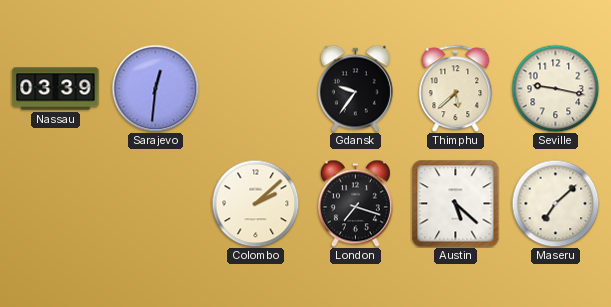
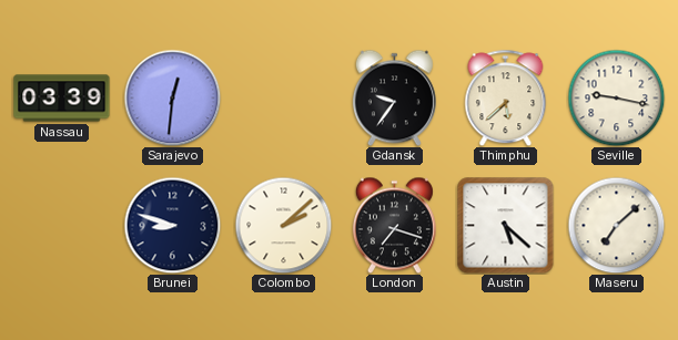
Brunei: none -> 8:48 (172, 225)
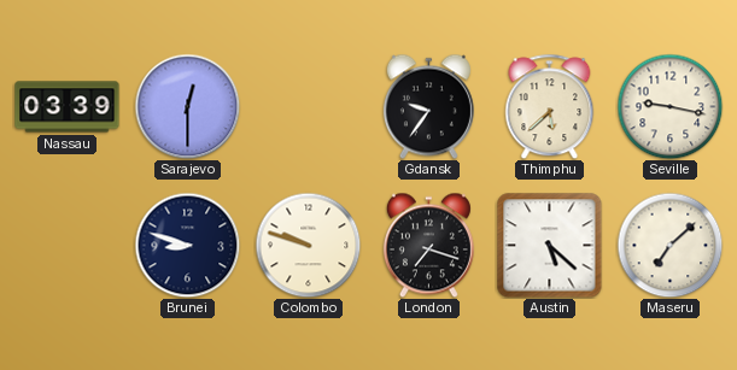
Sarajevo: 12:31 -> 12:30 (187, 106)
Colombo: 2:08 -> 9:48 (308, 245)
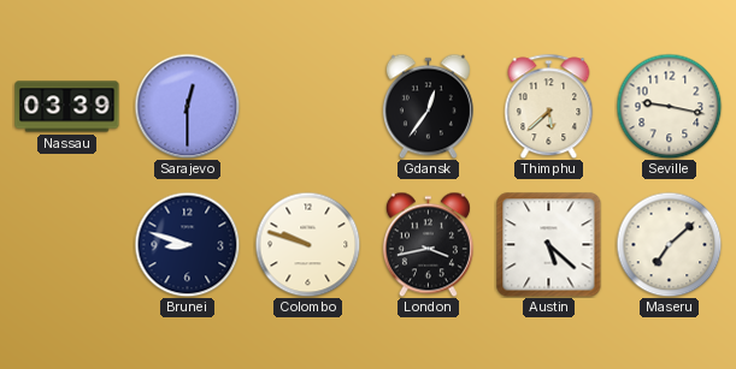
Gdansk: 9:36 -> 12:36 (428, 106)
London: 7:18 -> 3:43 (428, 244)
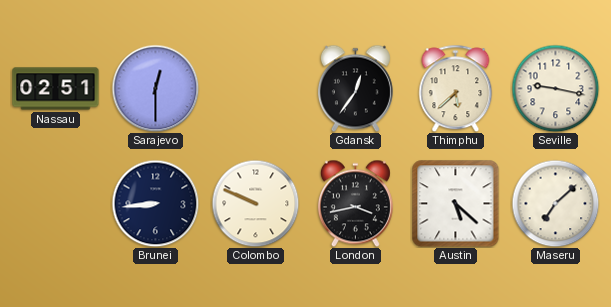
Nassau: 03:39 -> 02:51 (56, 89)
Brunei: 8:48 -> 8:44 (155, 203)
Colombo: 9:48 -> 9:49 (255, 203)
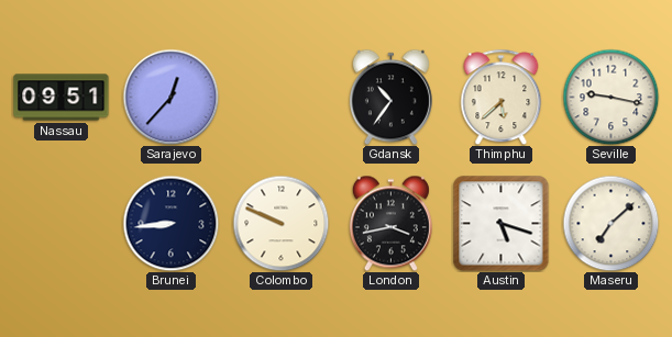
Nassau: 02:51 -> 09:51 (62, 98)
Sarajevo: 12:30 -> 12:37 (170, 97)
Gdansk: 12:36 -> 10:36 (390, 97)
Austin: 5:22 -> 5:18 (502, 224)
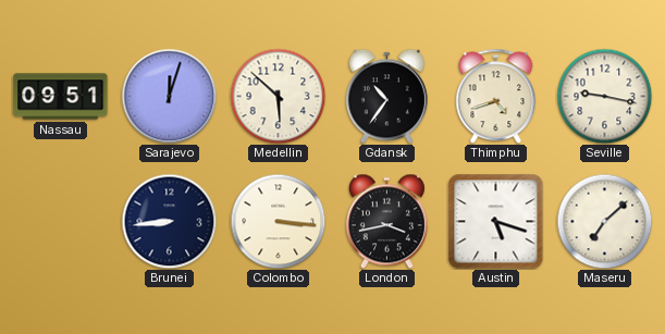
Sarajevo: 12:37 -> 12:03 (169, 96)
Medellin: none -> 5:52 (278, 96)
Thimphu: 5:38 -> 4:42 (496, 96)
Colombo: 9:49 -> 3:16 (278, 221)
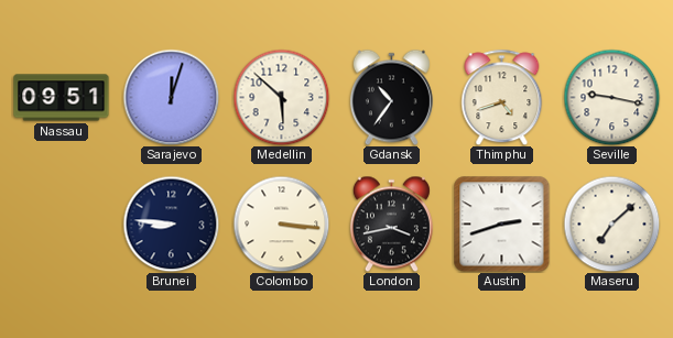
Brunei: 8:44 -> 8:46 (171, 223)
Austin: 5:18 -> 2:42 (502, 225)
